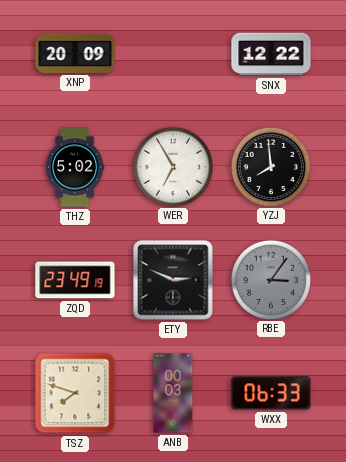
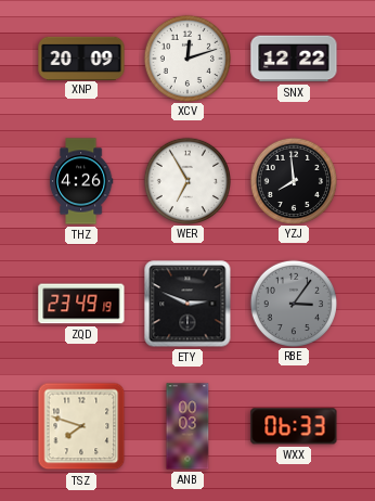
XCV: none -> 12:12 (186, 57)
THZ: 5:02 -> 4:26 (81, 181)
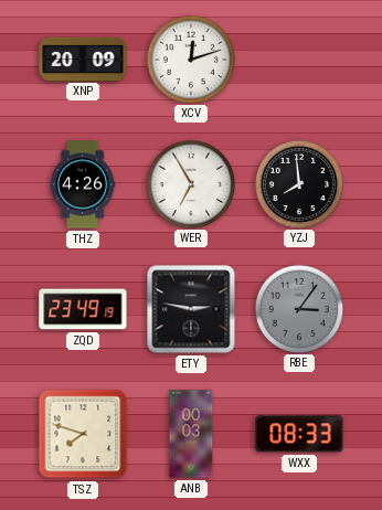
SNX: 12:22 -> none (294, 59)
ETY: 2:49 -> 2:47 (191, 309)
WXX: 06:33 -> 08:33 (299, 434)
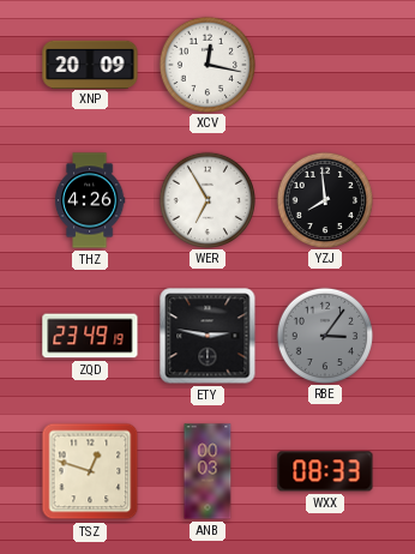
XCV: 12:12 -> 12:17 (206, 64)
TSZ: 7:48 -> 12:48 (90, 471)
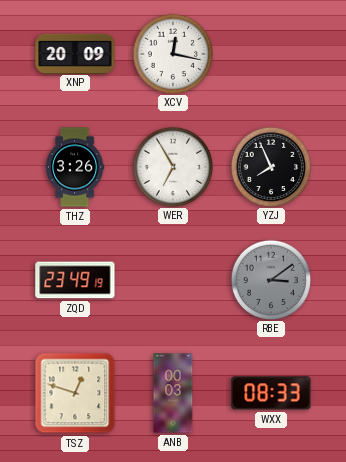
THZ: 4:26 -> 3:26 (75, 167)
YZJ: 7:59 -> 7:56 (270, 166)
ETY: 2:47 -> none (207, 336)
RBE: 3:06 -> 3:09 (270, 279)
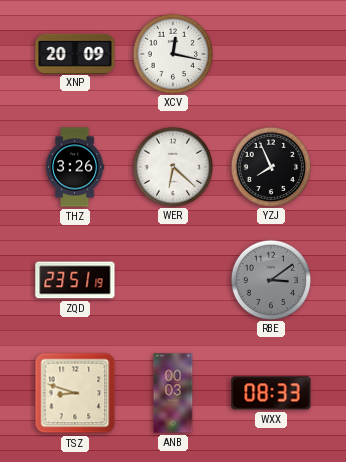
WER: 6:55 -> 6:22 (172, 166)
ZQD: 23:49 -> 23:51 (75, 280)
TSZ: 12:48 -> 8:48 (75, 393)
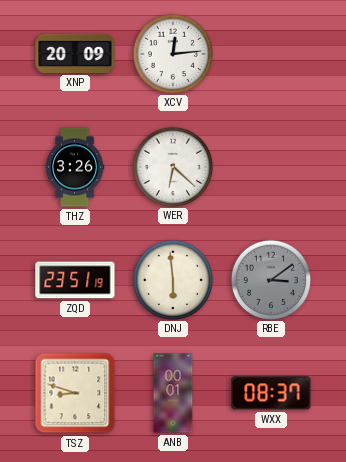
XCV: 12:17 -> 12:14 (172, 53)
YZJ: 7:56 -> none (270, 166)
DNJ: none -> 5:59 (172, 279)
ANB: 00:03 -> 00:01 (173, 393)
WXX: 08:33 -> 08:37 (271, 393)
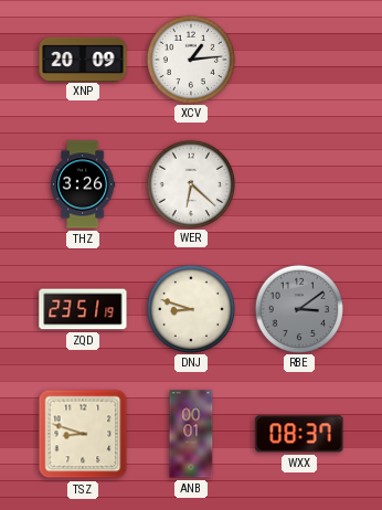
XCV: 12:14 -> 1:14 (190, 59)
DNJ: 5:59 -> 8:48 (190, 308)
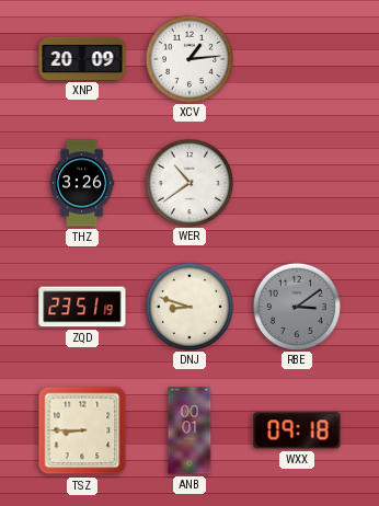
WER: 6:22 -> 10:39 (188, 182)
TSZ: 8:48 -> 8:45 (82, 430)
WXX: 08:37 -> 09:18 (297, 430)
